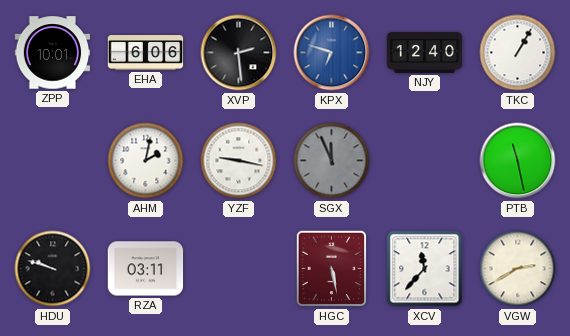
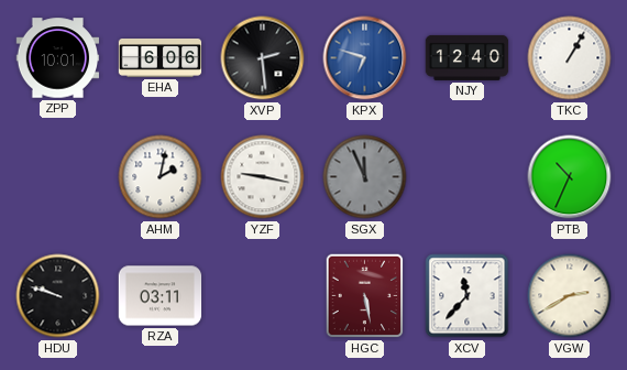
PTB: 11:28 -> 10:34 (570, 177)
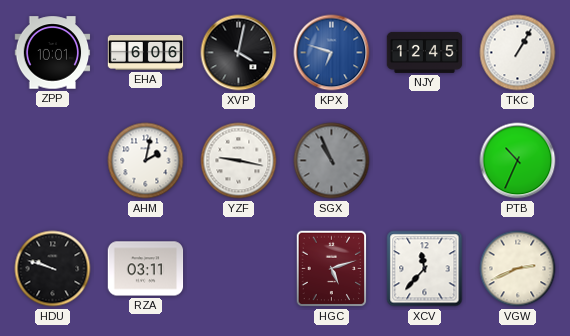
XVP: 2:29 -> 4:02 (239, 53)
NJY: 12:40 -> 12:45 (425, 52)
SGX: 11:56 -> 10:56 (332, 161)
HGC: 5:28 -> 5:12 (332, 269)
VGW: 2:40 -> 2:41 (518, 269)
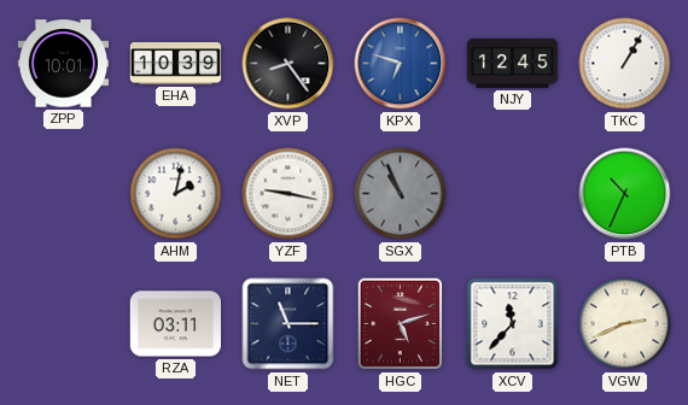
EHA: 6:06 -> 10:39 (176, 64)
XVP: 4:02 -> 8:24 (288, 64)
HDU: 9:48 -> none (53, 269)
NET: none -> 11:15 (288, 324)
